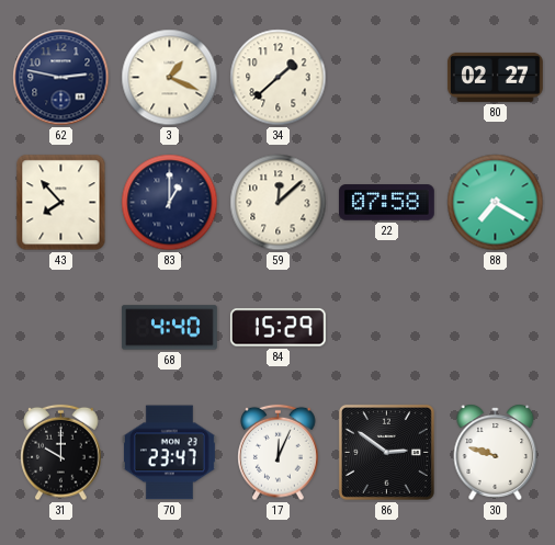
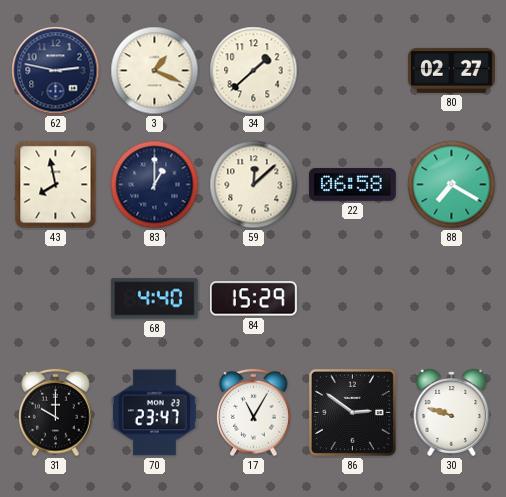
43: 7:53 -> 7:58 (56, 185)
22: 07:58 -> 06:58 (352, 185)
17: 12:04 -> 11:05 (254, 413)
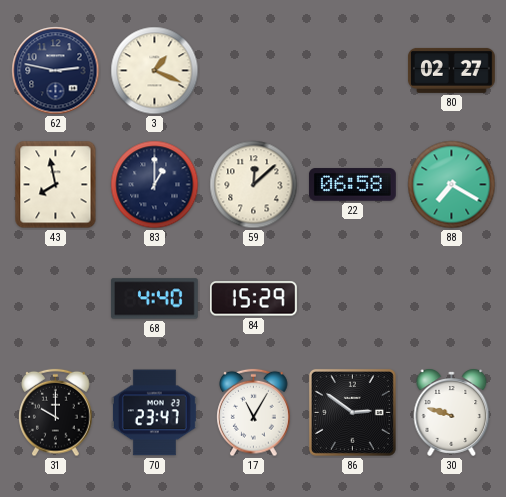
34: 1:38 -> none (254, 71)
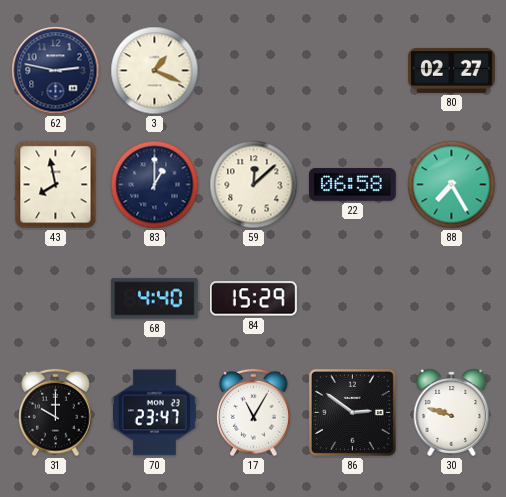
88: 7:20 -> 7:25 (452, 185)
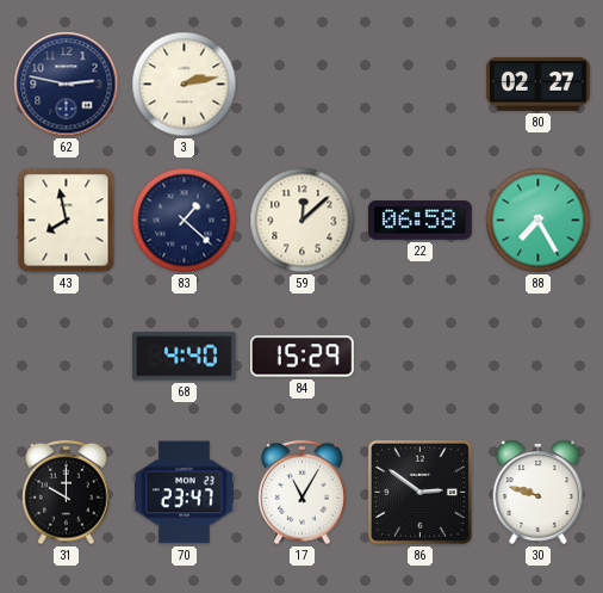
3: 1:19 -> 2:13 (185, 85)
83: 1:00 -> 1:22 (185, 221)
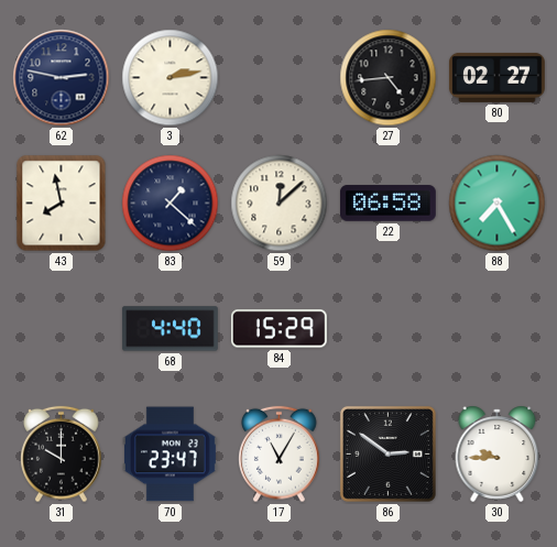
27: none -> 4:44 (389, 78)
30: 9:48 -> 9:45 (498, 453)
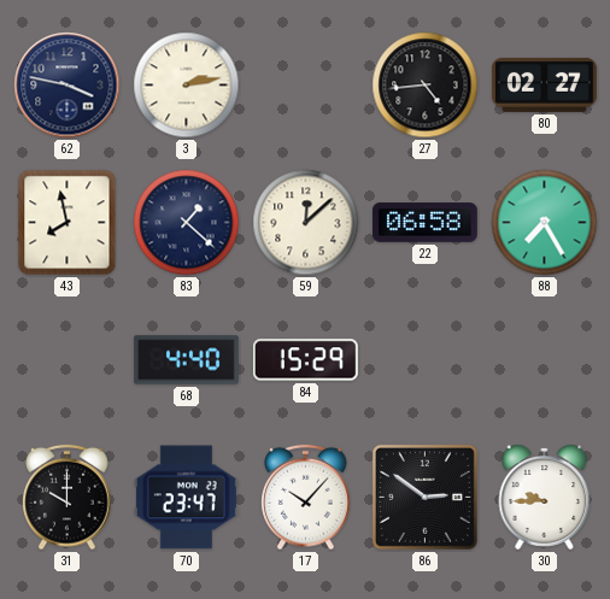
62: 2:47 -> 3:47 (68, 86)
17: 11:05 -> 10:07 (306, 498)
